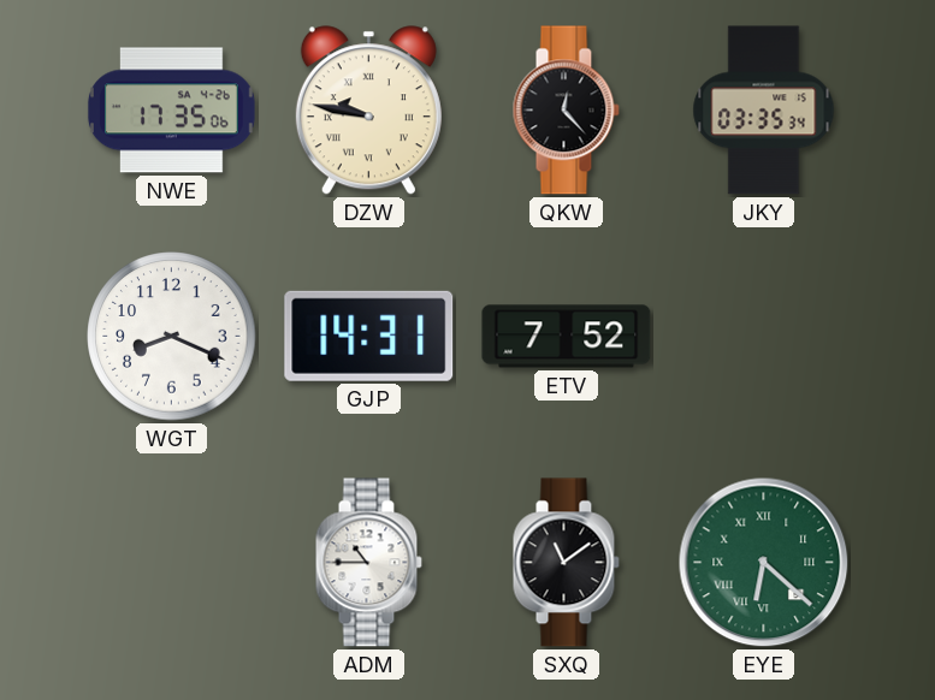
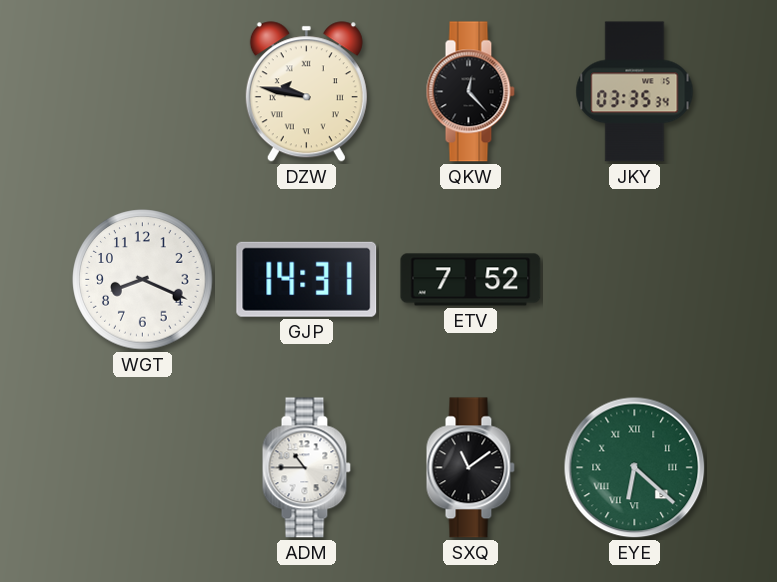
NWE: 17:35 -> none (171, 111)
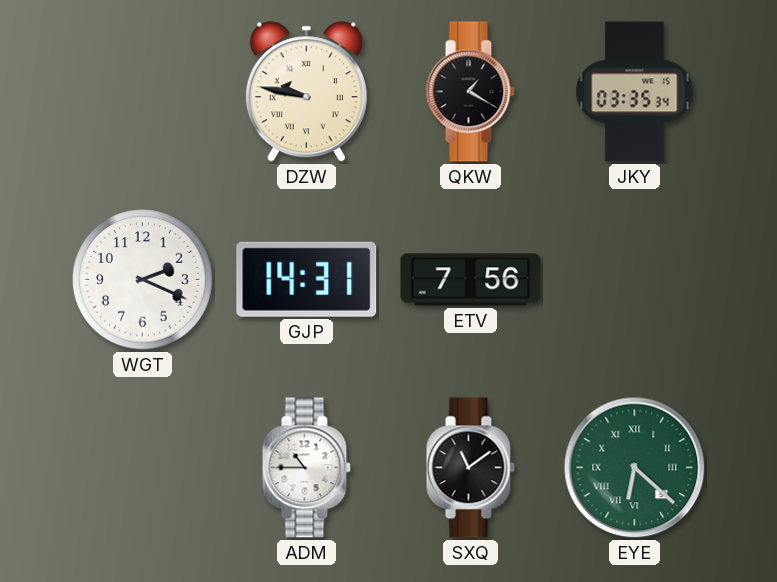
QKW: 12:23 -> 1:20 (470, 92)
WGT: 8:19 -> 2:19 (143, 280)
ETV: 7:52 -> 7:56 (471, 280)
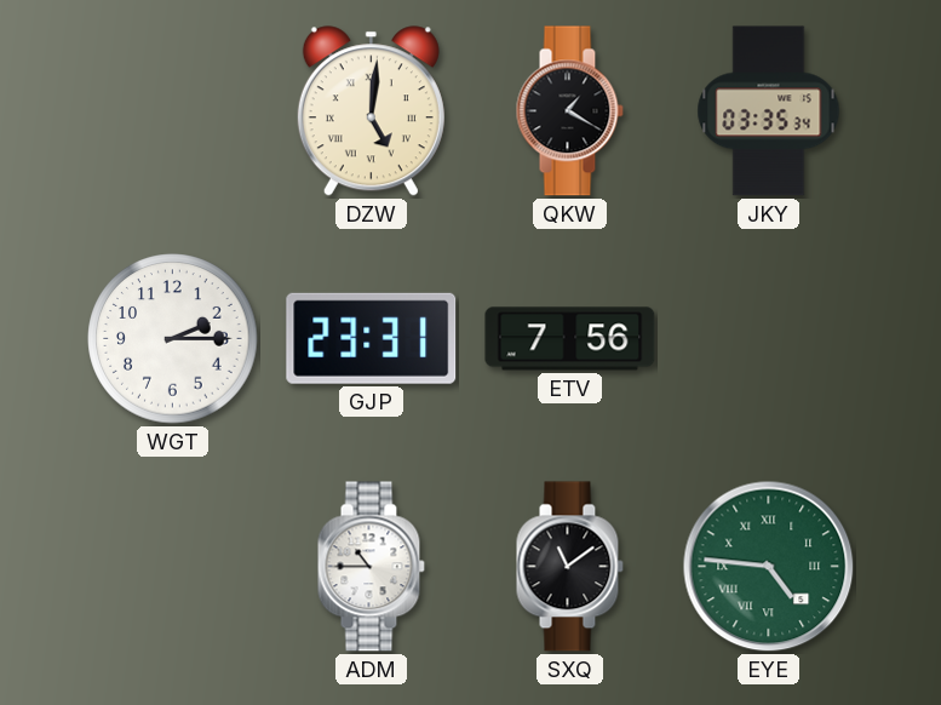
DZW: 9:47 -> 5:01 (371, 111)
WGT: 2:19 -> 2:15 (173, 339)
GJP: 14:31 -> 23:31 (372, 338)
EYE: 6:22 -> 4:46 (769, 567)
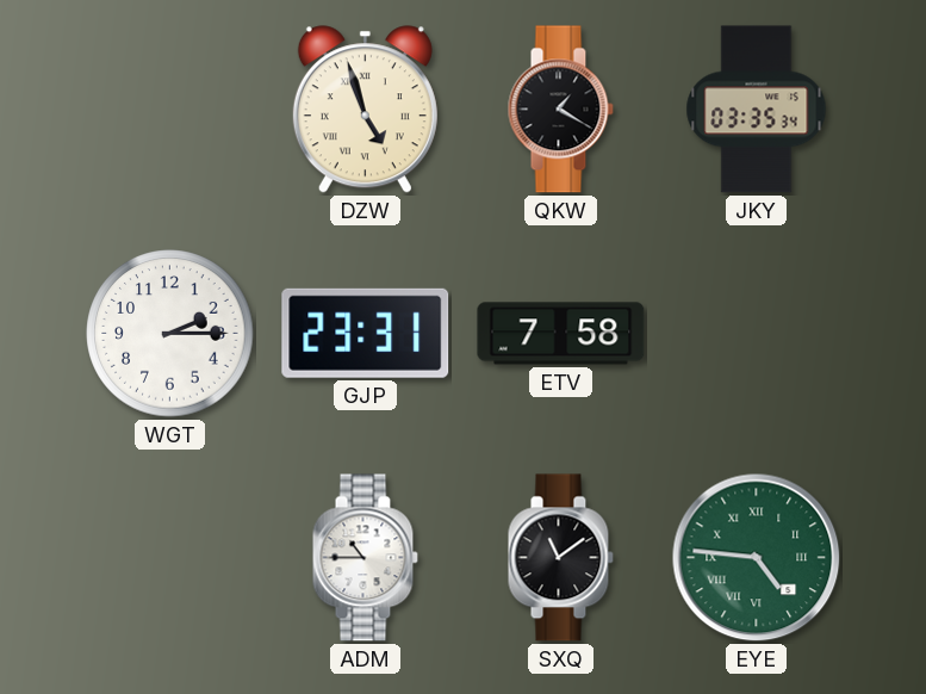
DZW: 5:01 -> 4:57 (365, 110)
ETV: 7:56 -> 7:58 (561, 334)
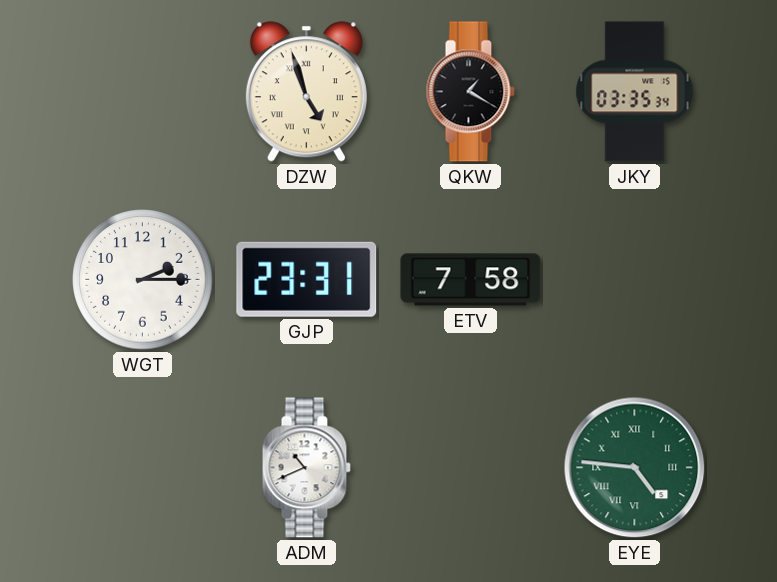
ADM: 10:45 -> 10:41 (306, 468)
SXQ: 11:09 -> none (560, 558)
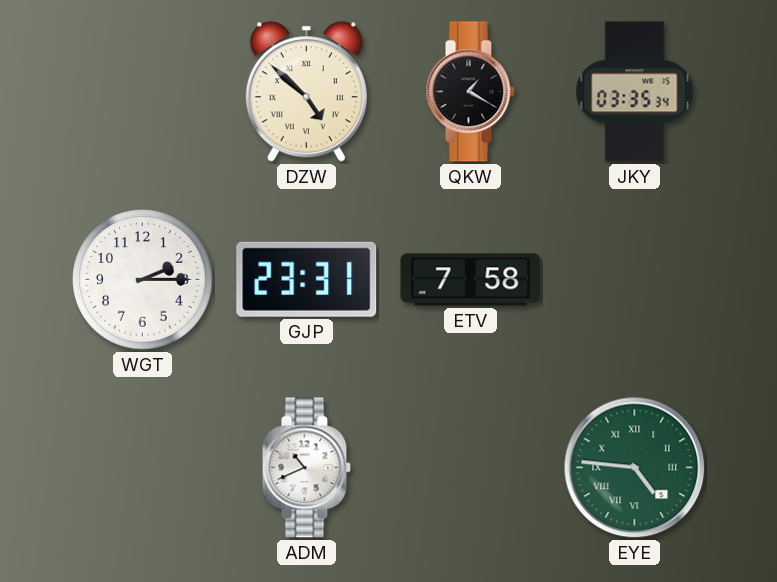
DZW: 4:57 -> 4:52 (306, 92)
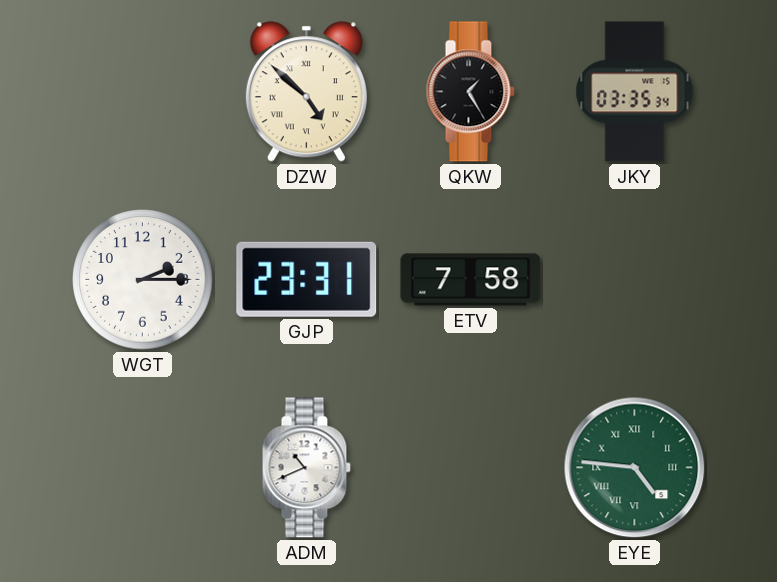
QKW: 1:20 -> 1:25 (470, 92)
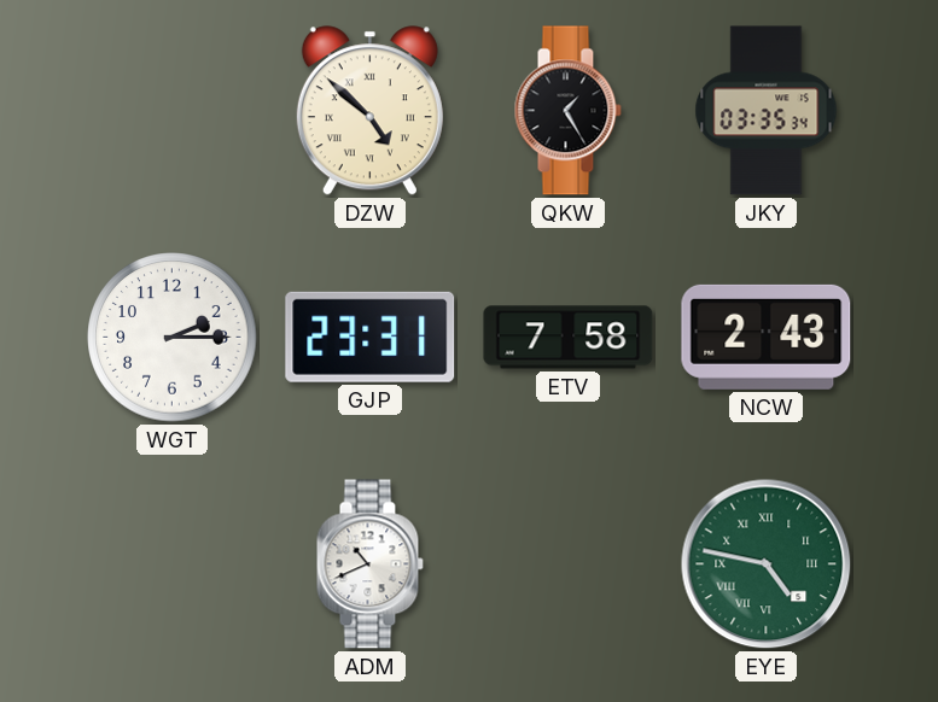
NCW: none -> 2:43 (767, 337)
EYE: 4:46 -> 4:47 (767, 564)
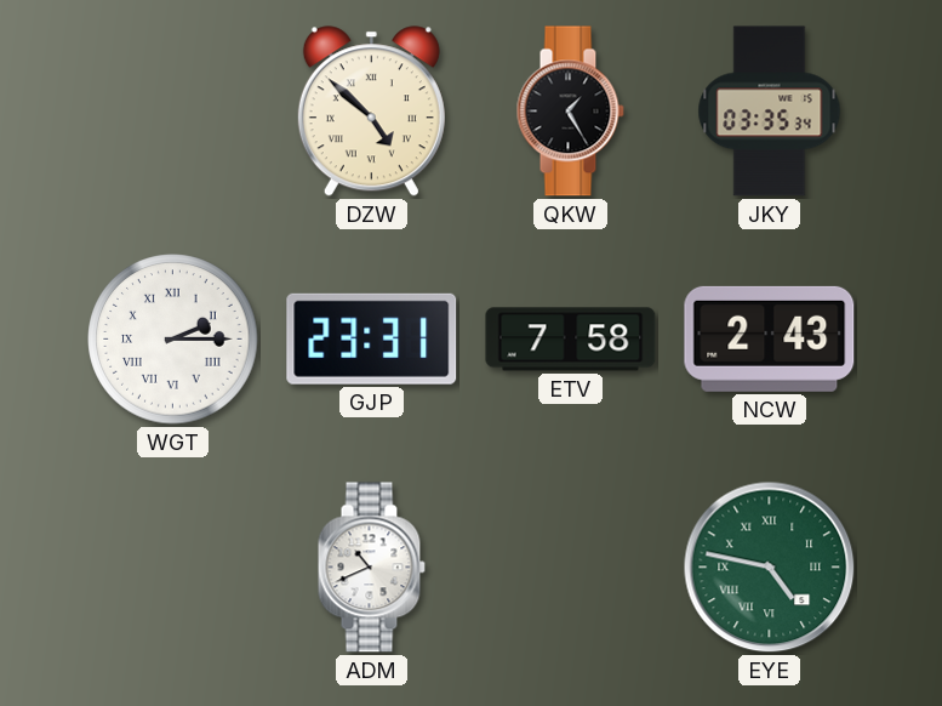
WGT numerals: Arabic -> Roman (173, 340)
